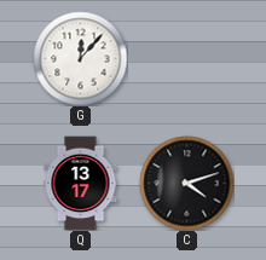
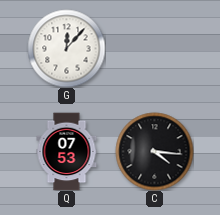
Q: 13:17 -> 07:53 (67, 151)
C: 4:12 -> 4:16 (154, 151)
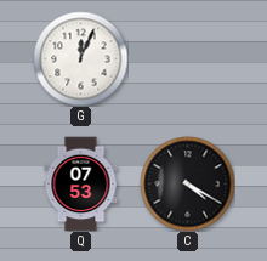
G: 12:07 -> 12:04 (80, 58)
C: 4:16 -> 4:20 (187, 183)
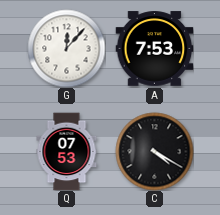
G: 12:04 -> 12:07 (66, 48)
A: none -> 7:53 (154, 49)
